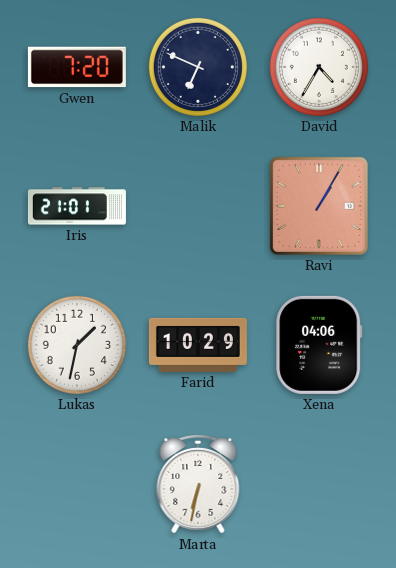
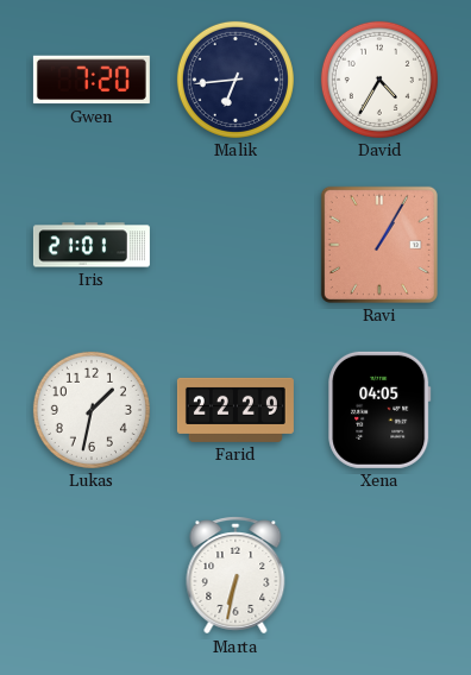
Malik: 6:49 -> 6:44 (235, 80)
Farid: 10:29 -> 22:29 (235, 410)
Xena: 04:06 -> 04:05 (379, 410)
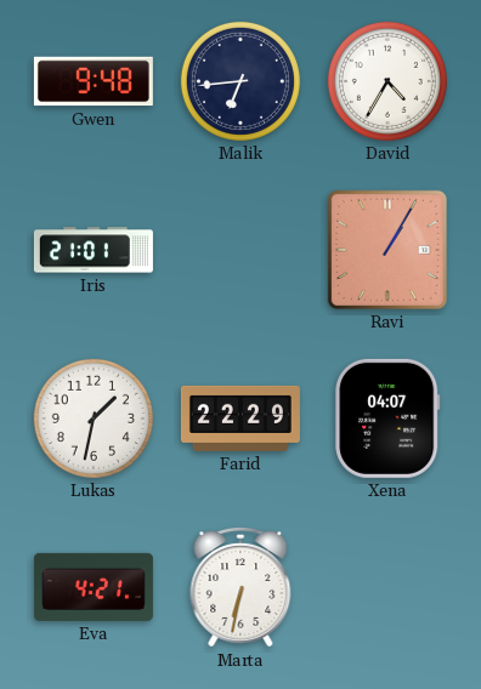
Gwen: 7:20 -> 9:48 (94, 81)
Xena: 04:05 -> 04:07 (387, 418)
Eva: none -> 4:21 (94, 587)
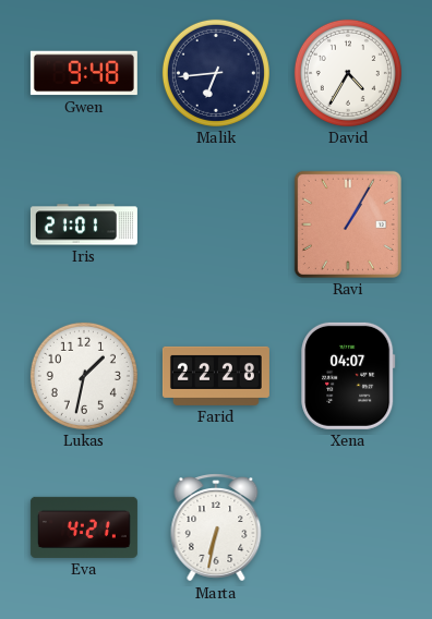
Farid: 22:29 -> 22:28 (216, 376)
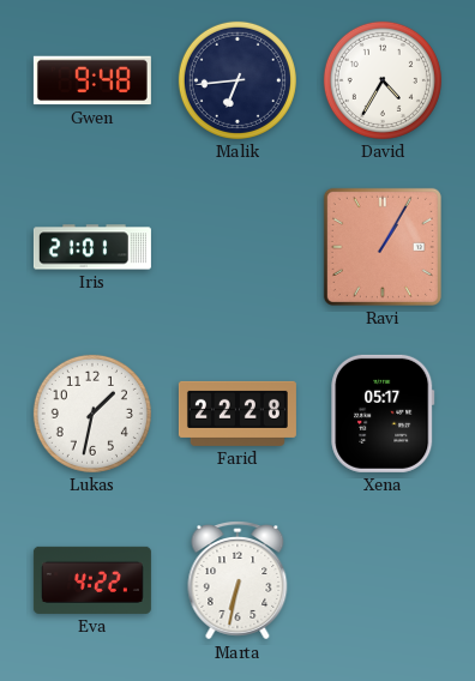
Xena: 04:07 -> 05:17 (383, 414)
Eva: 4:21 -> 4:22 (92, 580)
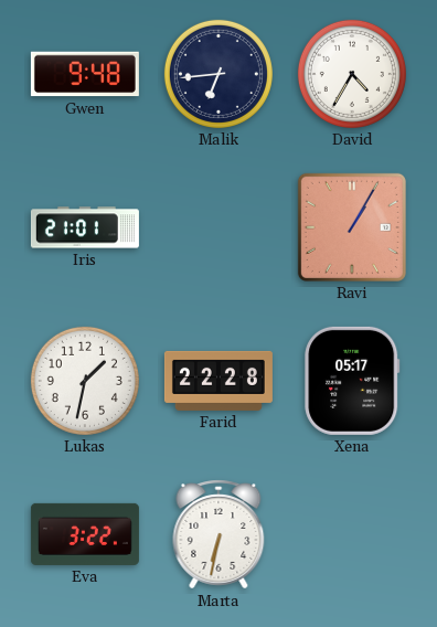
Eva: 4:22 -> 3:22 (85, 534)
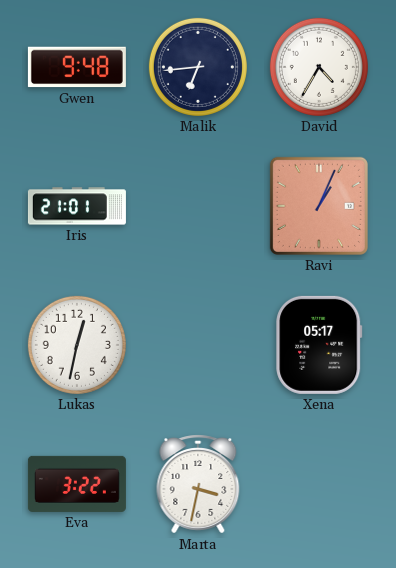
Ravi: 1:05 -> 1:04 (319, 206)
Lukas: 1:32 -> 12:32 (77, 345)
Farid: 22:28 -> none (218, 381)
Marta: 6:32 -> 3:32 (198, 484)
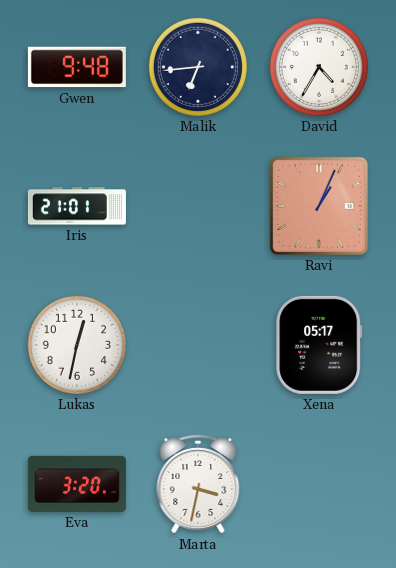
Eva: 3:22 -> 3:20 (77, 484)
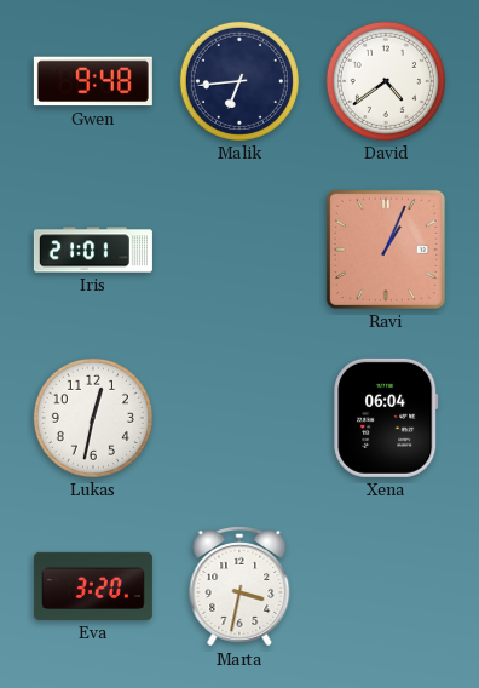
David: 4:35 -> 4:39 (386, 81)
Xena: 05:17 -> 06:04 (386, 418)
